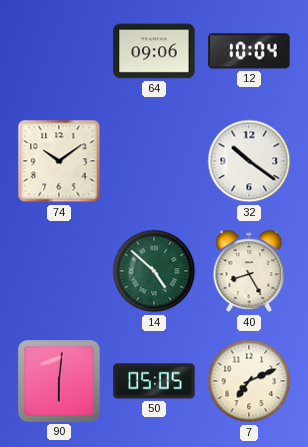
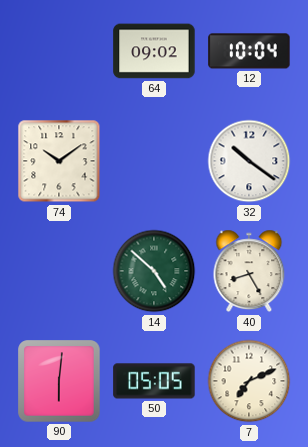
64: 09:06 -> 09:02 (154, 51)
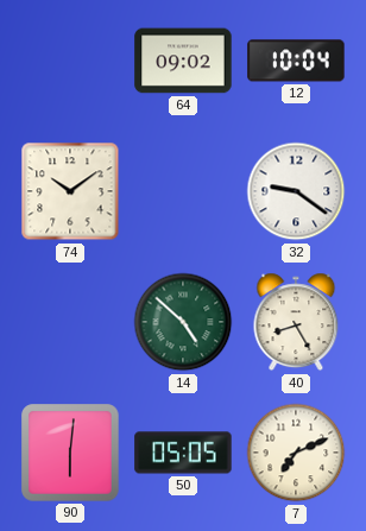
32: 10:21 -> 9:21 (296, 191)
